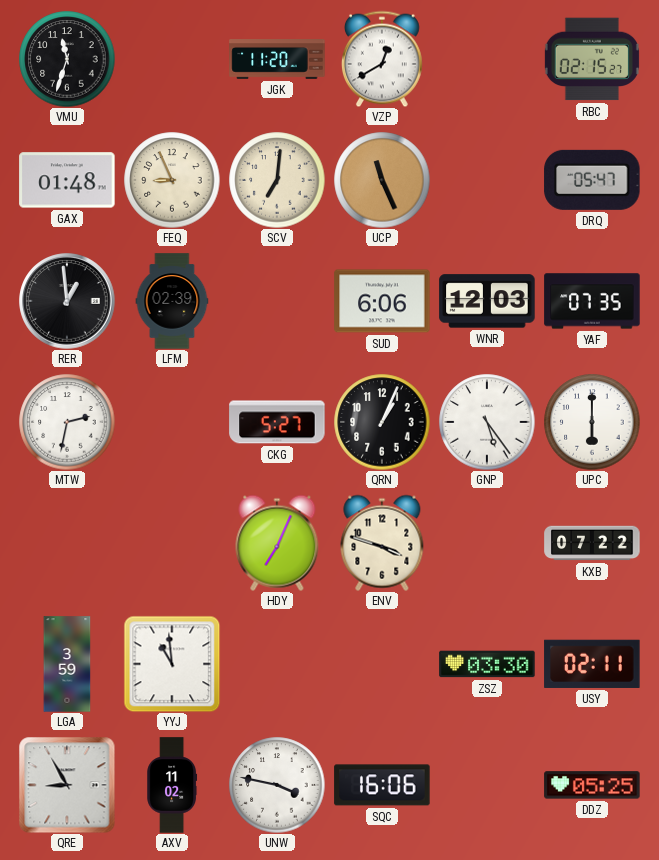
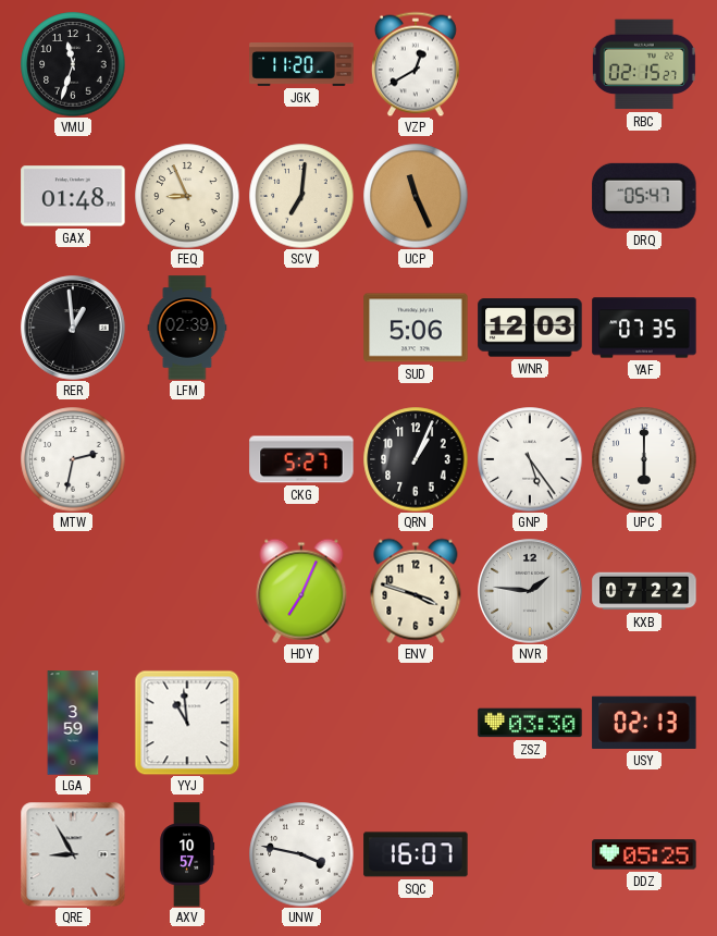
SUD: 6:06 -> 5:06 (416, 328)
NVR: none -> 1:46 (530, 591)
USY: 02:11 -> 02:13 (644, 723)
AXV: 11:02 -> 10:57 (187, 854)
SQC: 16:06 -> 16:07 (416, 854)
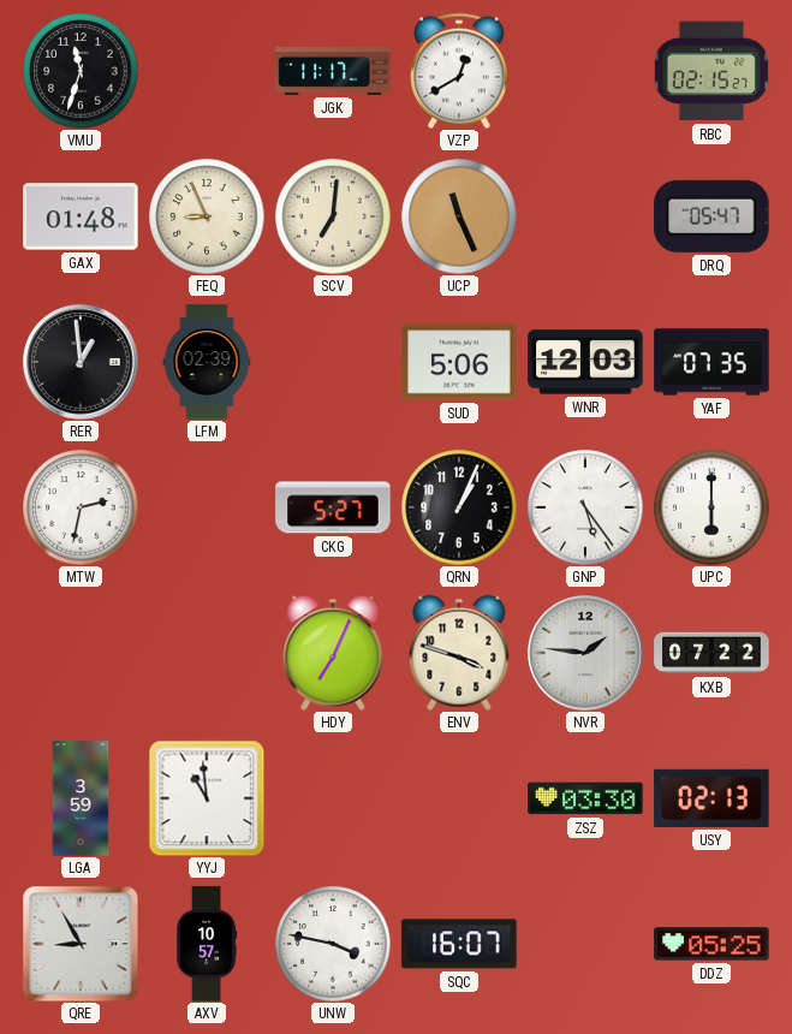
JGK: 11:20 -> 11:17 (333, 72)
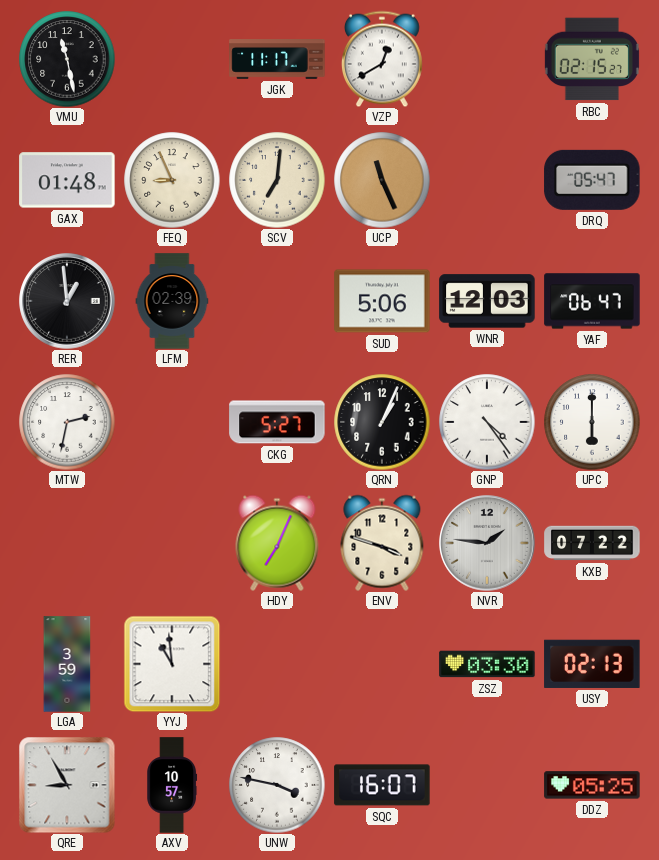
VMU: 11:33 -> 11:28 (67, 59)
YAF: 07:35 -> 06:47 (592, 301)
GNP: 5:24 -> 4:24 (487, 422)
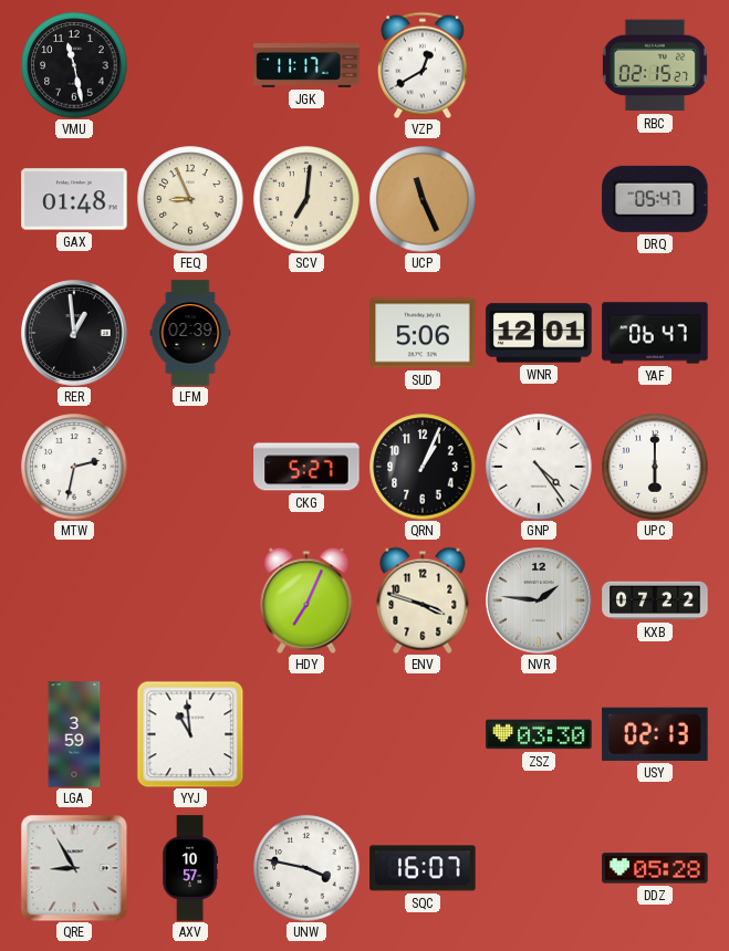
WNR: 12:03 -> 12:01 (539, 333)
DDZ: 05:25 -> 05:28 (655, 868)
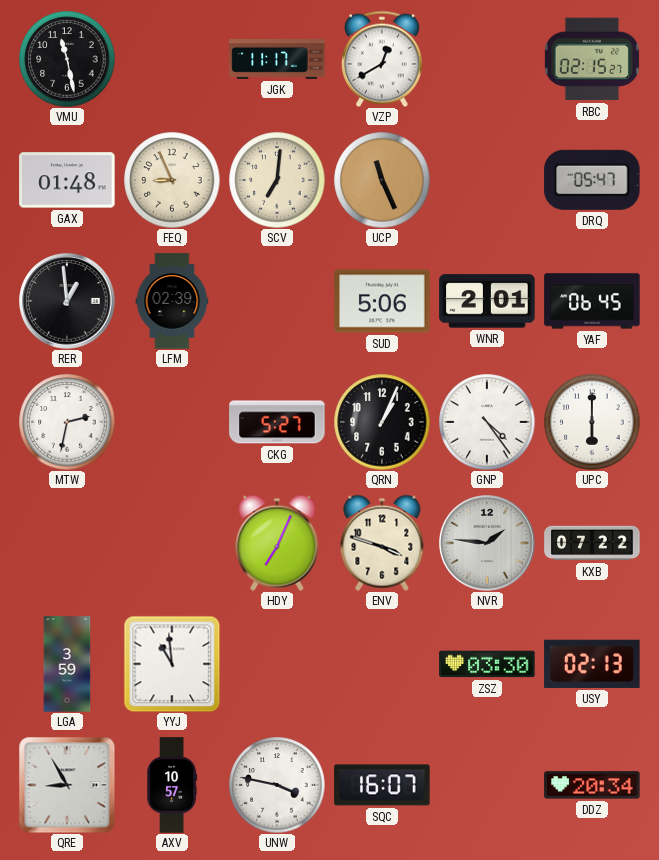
WNR: 12:01 -> 2:01 (487, 301)
YAF: 06:47 -> 06:45 (592, 301)
DDZ: 05:28 -> 20:34 (592, 785)
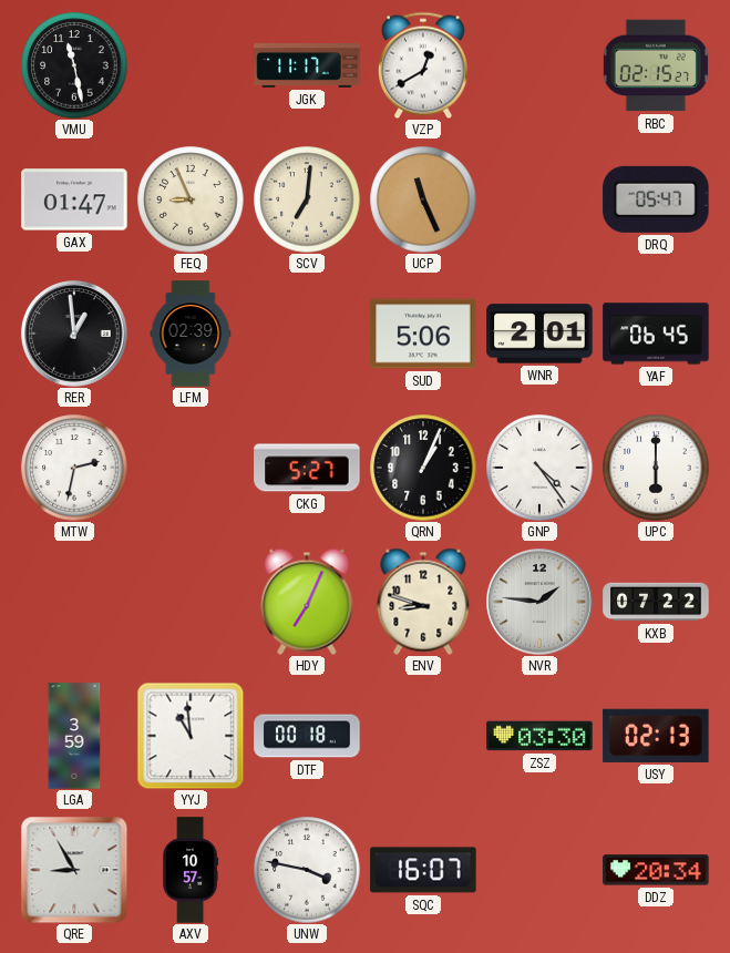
GAX: 01:48 -> 01:47 (74, 199)
ENV: 3:48 -> 8:48 (423, 602)
DTF: none -> 00:18 (307, 736)
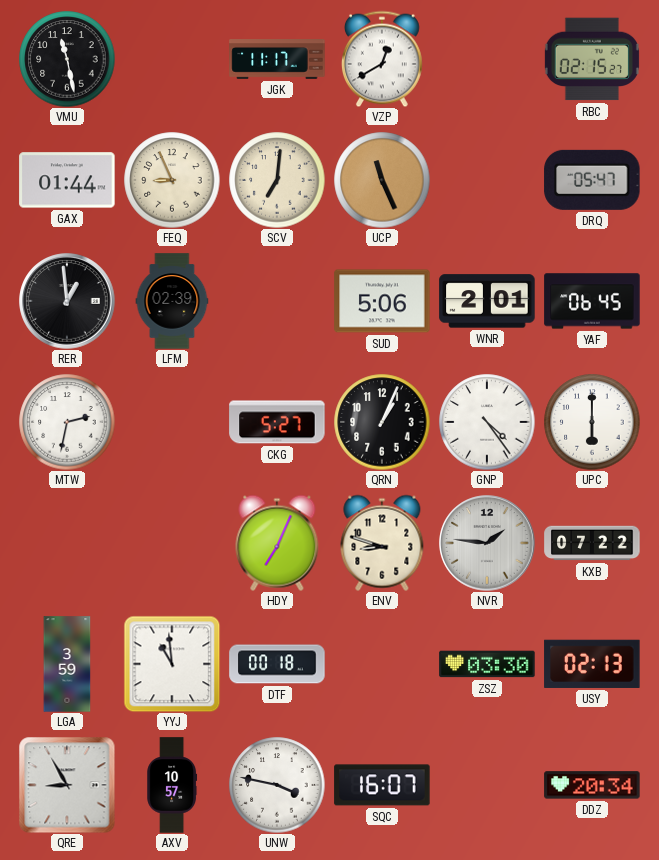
GAX: 01:47 -> 01:44 (67, 180)
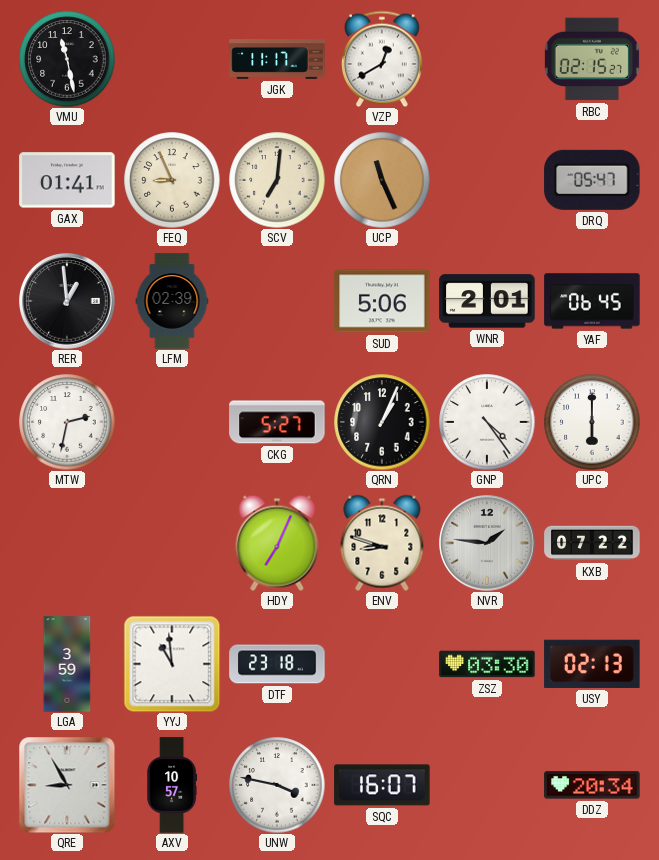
GAX: 01:44 -> 01:41 (67, 180)
DTF: 00:18 -> 23:18 (277, 664)
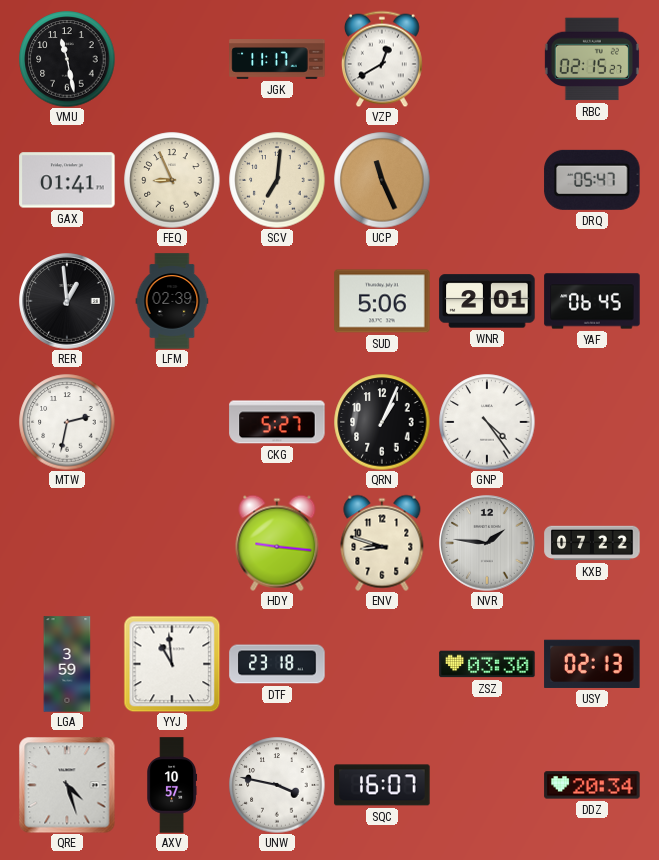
UPC: 6:00 -> none (592, 422)
HDY: 7:04 -> 9:16 (277, 543)
QRE: 8:55 -> 4:27 (67, 785)
